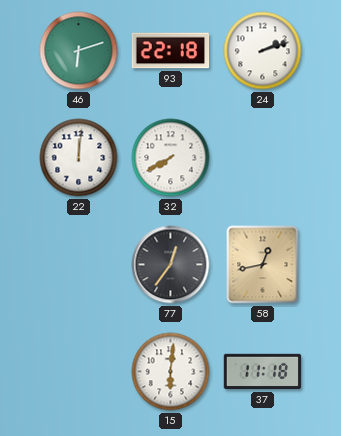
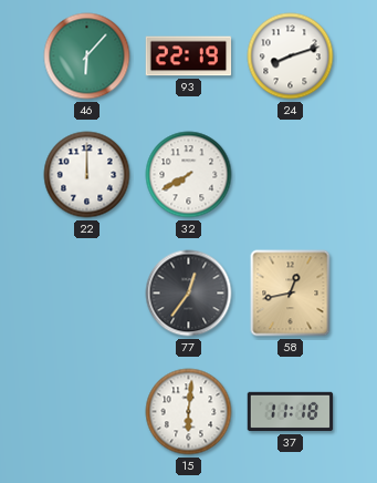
46: 6:12 -> 6:07 (87, 56)
93: 22:18 -> 22:19 (189, 56)
24: 2:12 -> 8:12 (291, 56)
22: 12:01 -> 12:00 (87, 175)
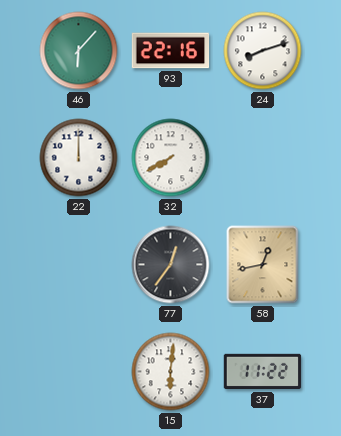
93: 22:19 -> 22:16 (171, 51)
37: 11:18 -> 11:22 (263, 372)
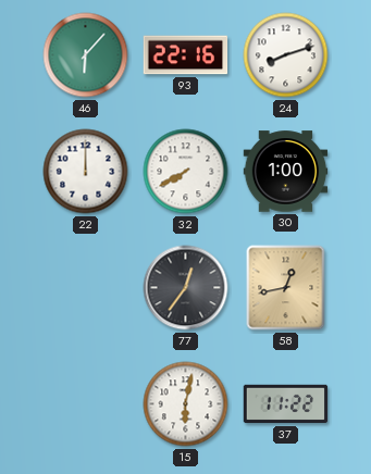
30: none -> 1:00 (286, 172)
15: 6:01 -> 6:02 (186, 404)
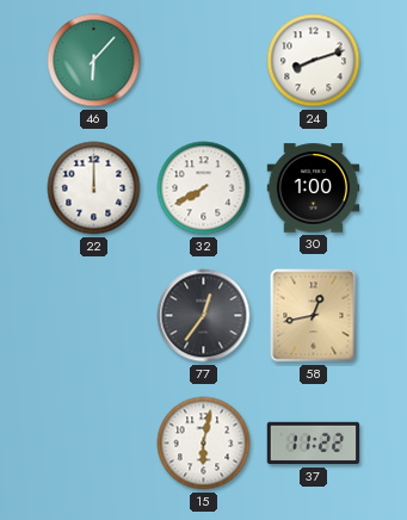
93: 22:16 -> none (186, 55)
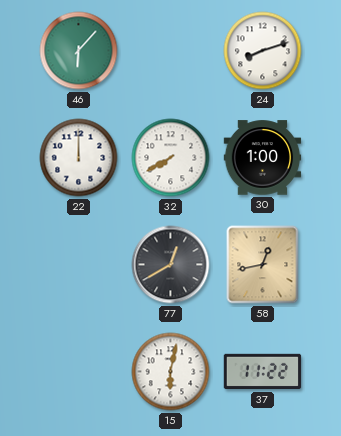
77: 12:36 -> 12:40 (171, 265)
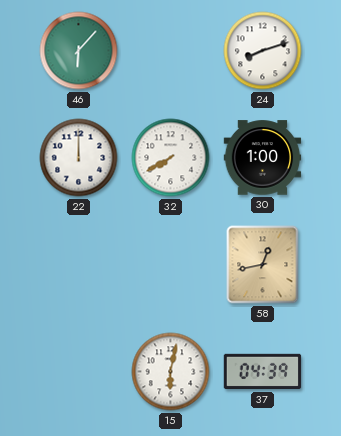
77: 12:40 -> none (171, 265)
37: 11:22 -> 04:39 (263, 372)
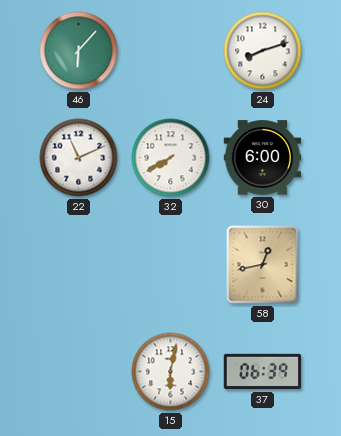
22: 12:00 -> 11:11 (79, 158)
30: 1:00 -> 6:00 (263, 158)
37: 04:39 -> 06:39 (263, 372)
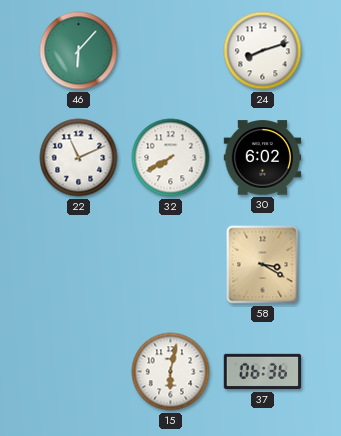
30: 6:00 -> 6:02 (263, 158)
58: 12:43 -> 3:20 (263, 265)
37: 06:39 -> 06:36 (263, 372)
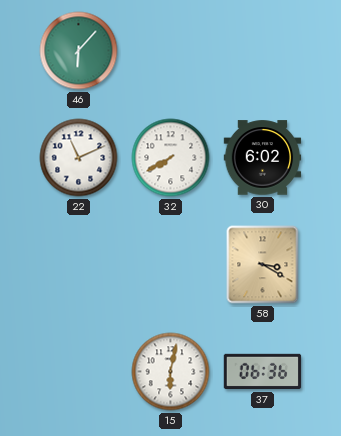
24: 8:12 -> none (263, 51)
